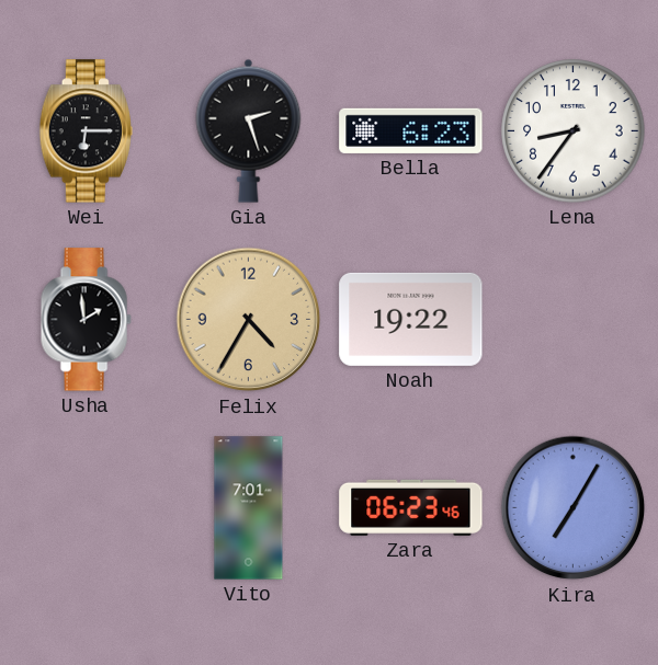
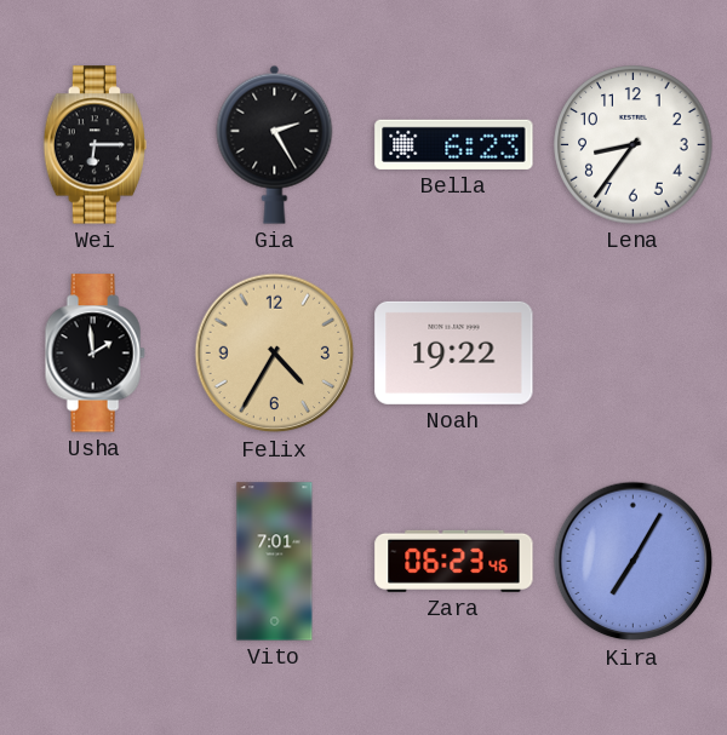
Gia: 2:27 -> 2:25 (275, 144)
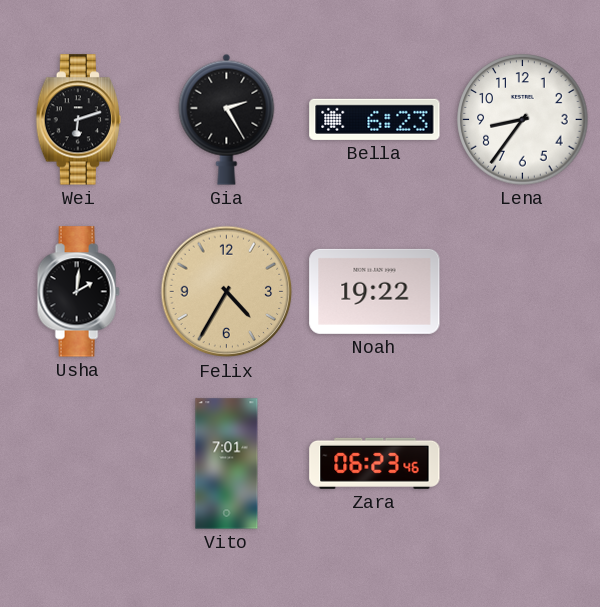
Wei: 6:15 -> 6:12 (78, 120)
Usha: 1:59 -> 2:01 (78, 292)
Kira: 7:05 -> none (634, 562)
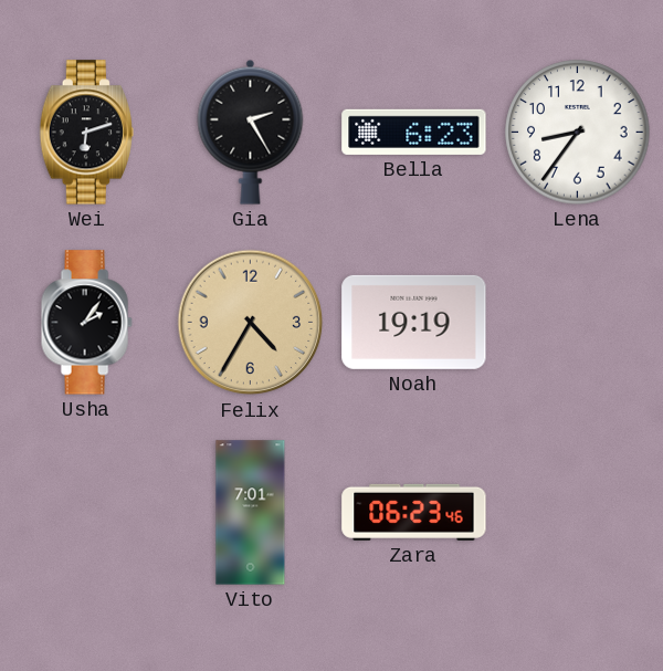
Usha: 2:01 -> 2:06 (86, 323)
Noah: 19:22 -> 19:19 (414, 322)
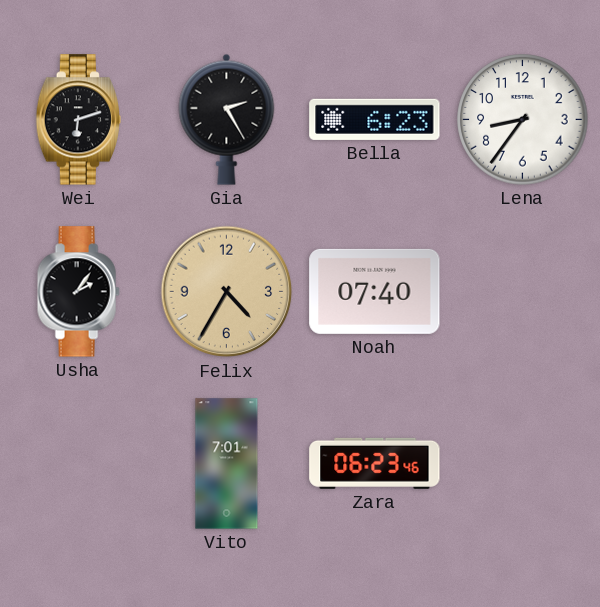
Noah: 19:19 -> 07:40 (375, 291)
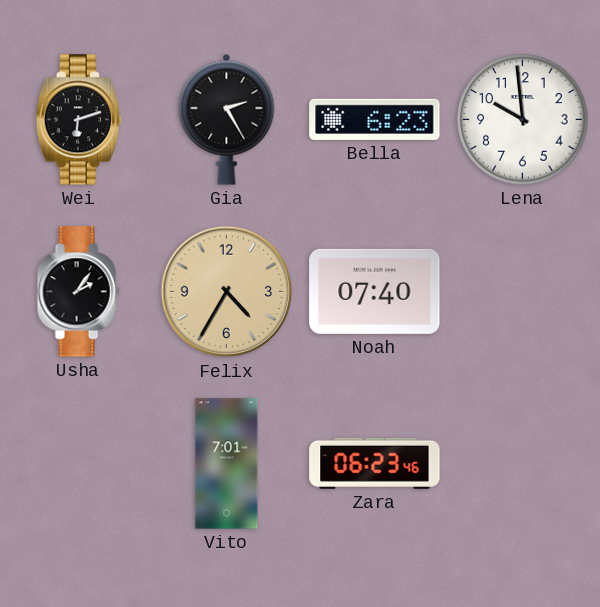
Lena: 8:36 -> 9:59 (523, 120)
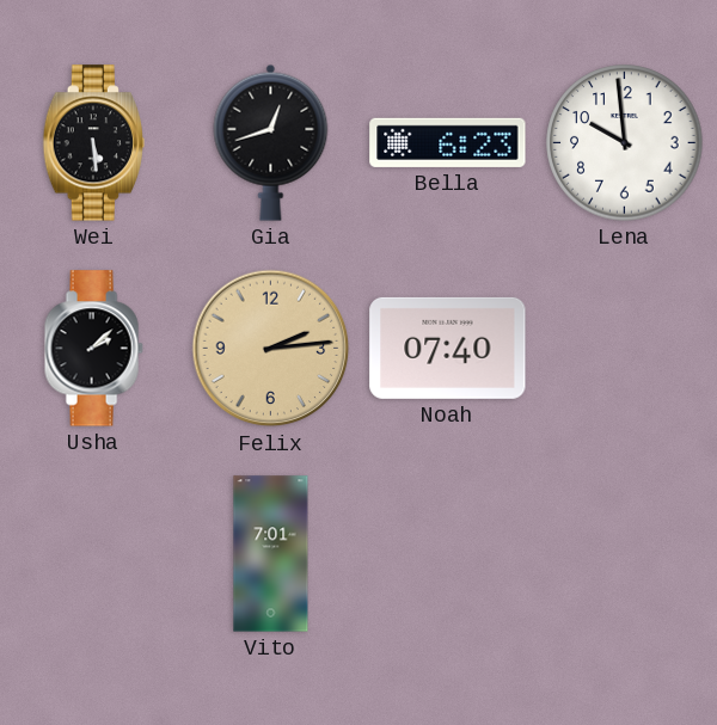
Wei: 6:12 -> 5:29 (93, 143)
Gia: 2:25 -> 12:42 (271, 142)
Usha: 2:06 -> 2:08 (93, 349)
Felix: 4:35 -> 2:14 (271, 349)
Zara: 06:23 -> none (375, 463)
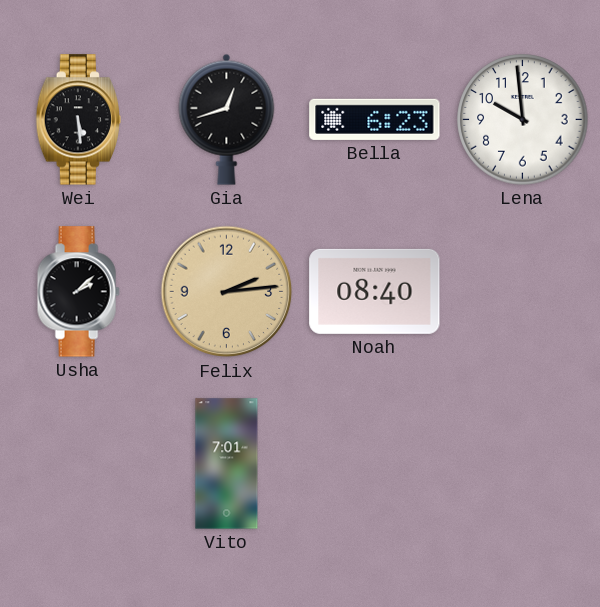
Noah: 07:40 -> 08:40 (375, 291)
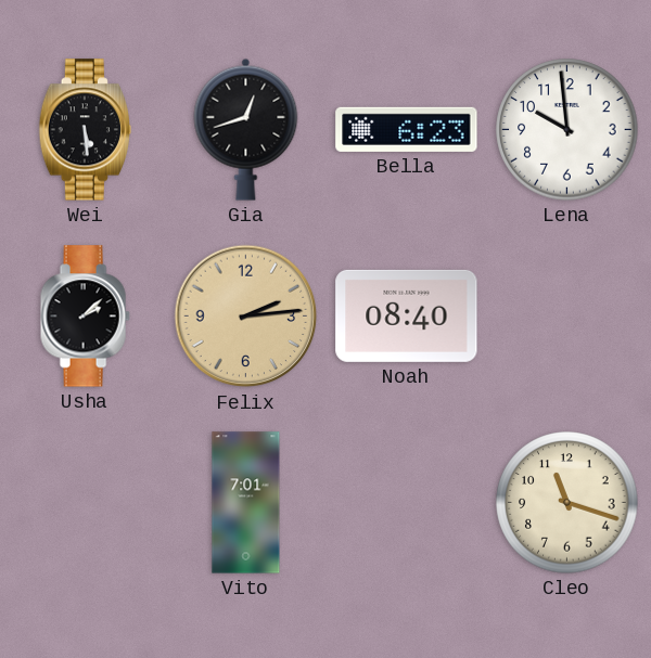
Cleo: none -> 11:18 (567, 503)
